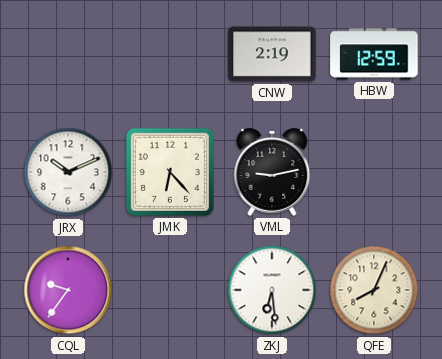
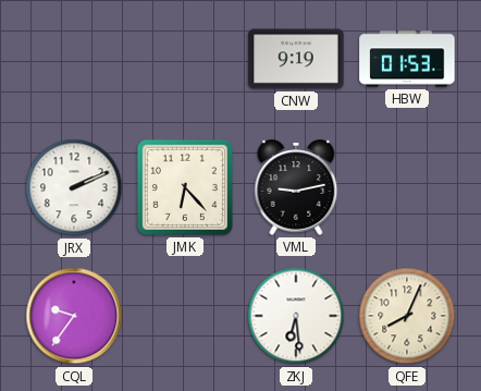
CNW: 2:19 -> 9:19 (296, 59)
HBW: 12:59 -> 01:53 (407, 59)
JRX: 10:11 -> 2:11 (74, 187)
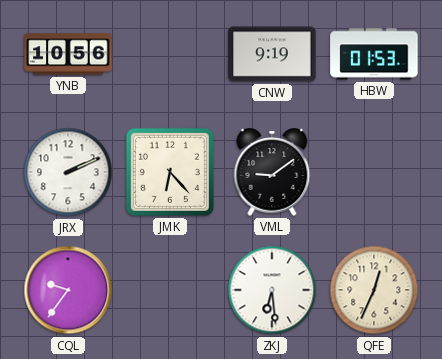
YNB: none -> 10:56 (68, 54)
VML: 9:13 -> 9:09 (272, 172)
QFE: 8:04 -> 12:34 (374, 290)
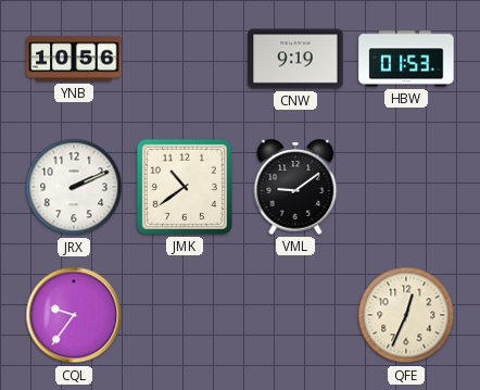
JMK: 6:23 -> 10:39 (185, 187)
ZKJ: 6:29 -> none (272, 290)
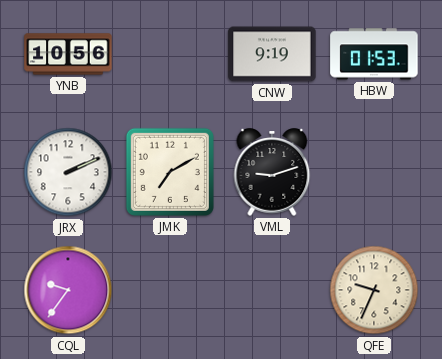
JMK: 10:39 -> 7:10 (170, 172)
VML: 9:09 -> 9:12 (272, 172)
QFE: 12:34 -> 9:34 (374, 290)
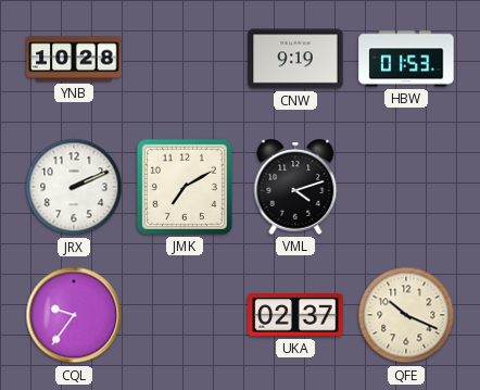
YNB: 10:56 -> 10:28 (74, 59)
VML: 9:12 -> 4:12 (295, 187)
UKA: none -> 02:37 (295, 315)
QFE: 9:34 -> 10:19 (406, 315)
